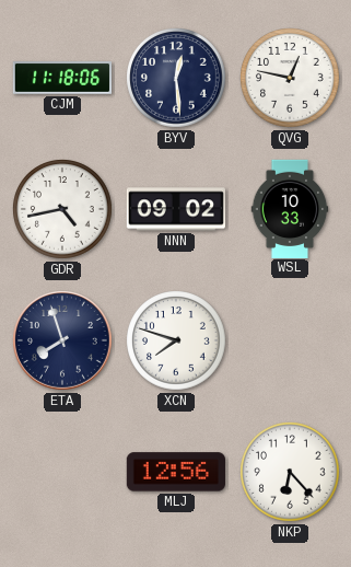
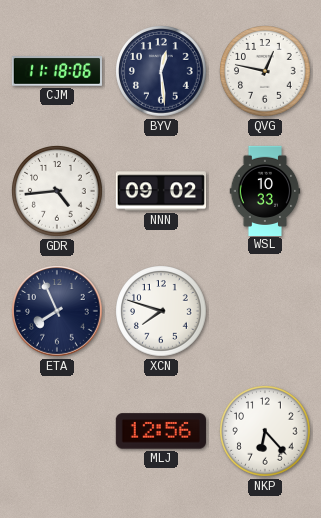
GDR: 4:43 -> 4:44 (57, 191)
ETA: 7:57 -> 7:56 (58, 312)
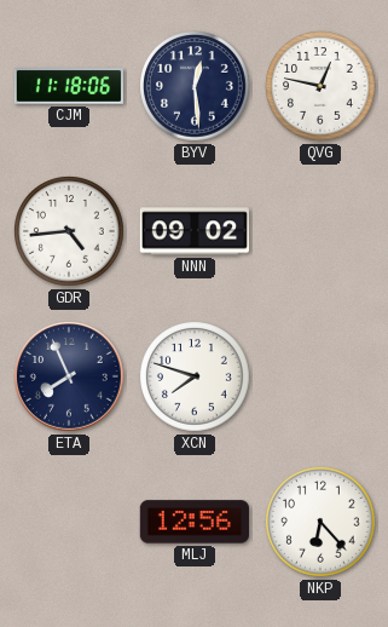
WSL: 10:33 -> none (265, 190)
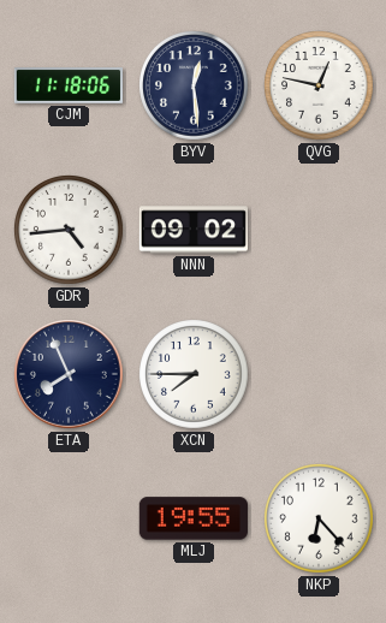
XCN: 7:48 -> 7:45 (194, 374)
MLJ: 12:56 -> 19:55 (194, 518)
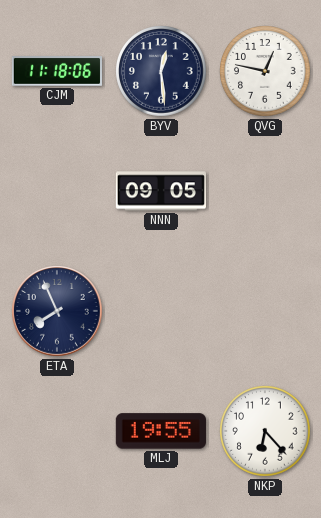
GDR: 4:44 -> none (69, 230)
NNN: 09:02 -> 09:05 (160, 191)
XCN: 7:45 -> none (194, 374)
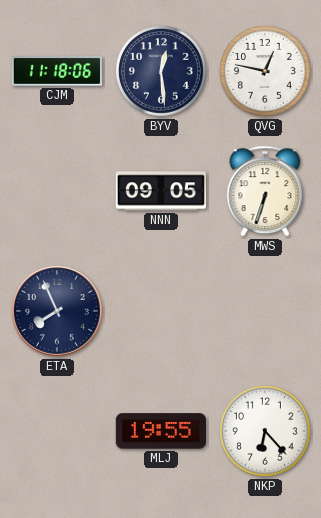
MWS: none -> 6:33 (265, 191)
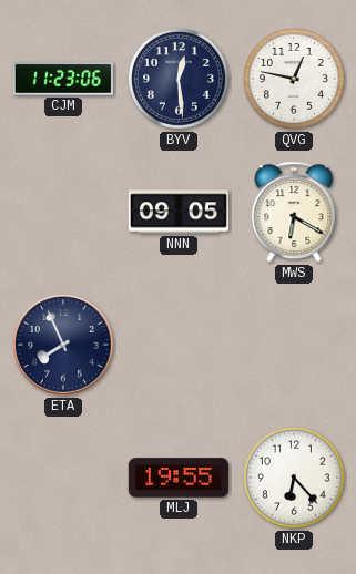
CJM: 11:18 -> 11:23 (62, 79)
MWS: 6:33 -> 6:20 (294, 212)
